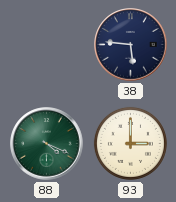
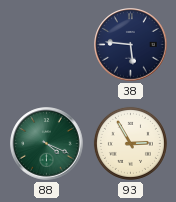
93: 3:00 -> 2:55 (130, 143)
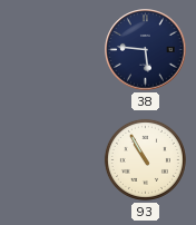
88: 4:19 -> none (47, 144)
93: 2:55 -> 10:55 (145, 159)
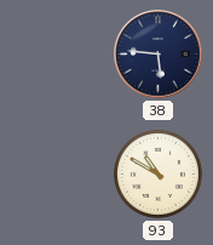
93: 10:55 -> 10:50 (157, 173)
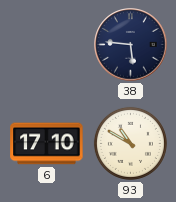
6: none -> 17:10 (47, 144)
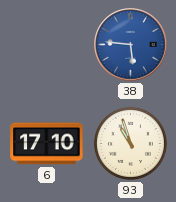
38 dial: navy -> blue (131, 45)
93: 10:50 -> 10:57 (130, 143)
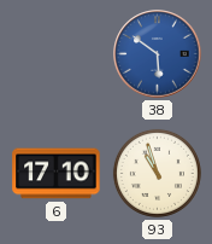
38: 5:46 -> 5:51 (158, 54)
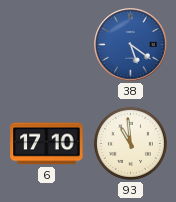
38: 5:51 -> 5:21 (131, 45)
93: 10:57 -> 10:59 (130, 143)
